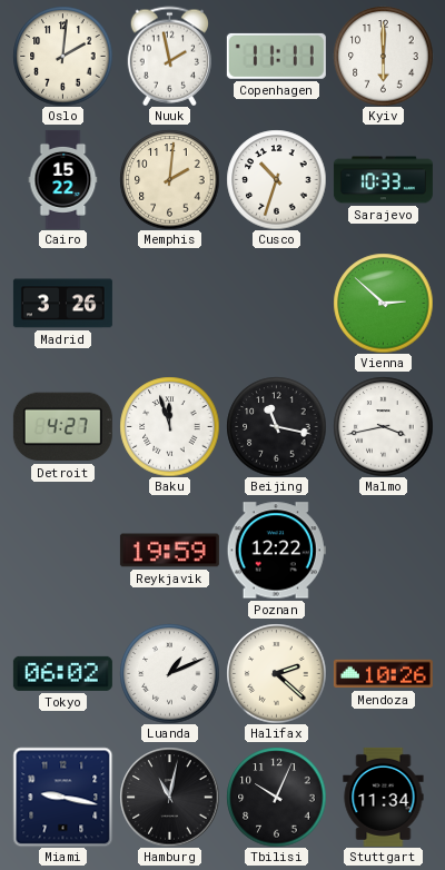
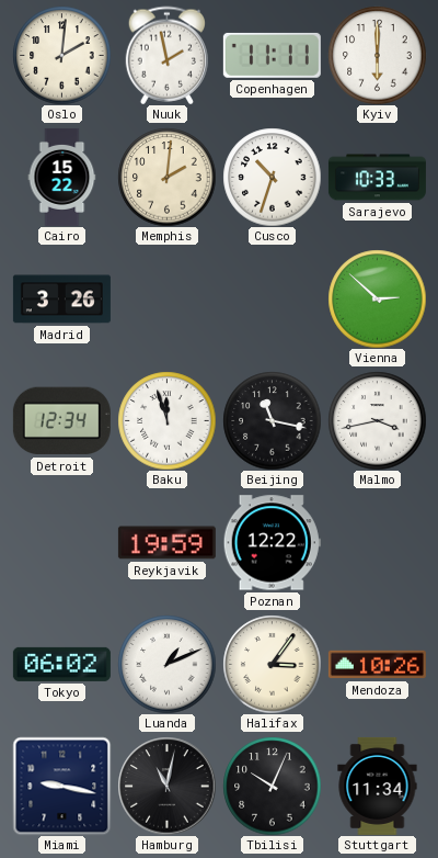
Detroit: 4:27 -> 12:34 (61, 421)
Halifax: 2:22 -> 3:06 (272, 664)
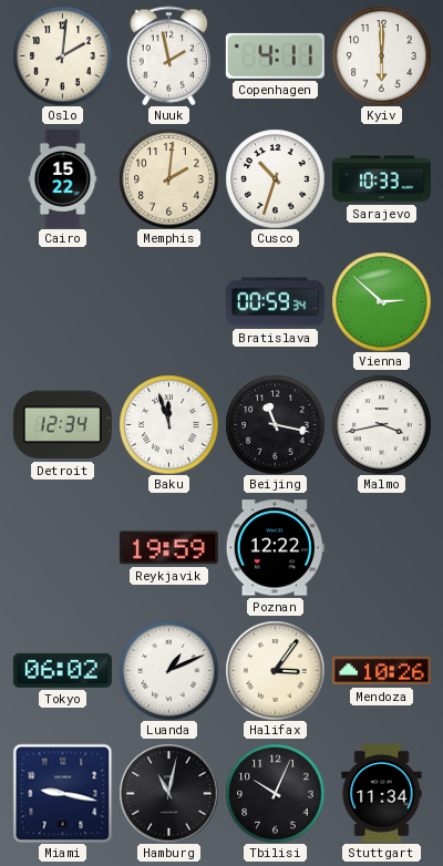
Copenhagen: 11:11 -> 4:11 (275, 55)
Madrid: 3:26 -> none (61, 300)
Bratislava: none -> 00:59 (275, 302)
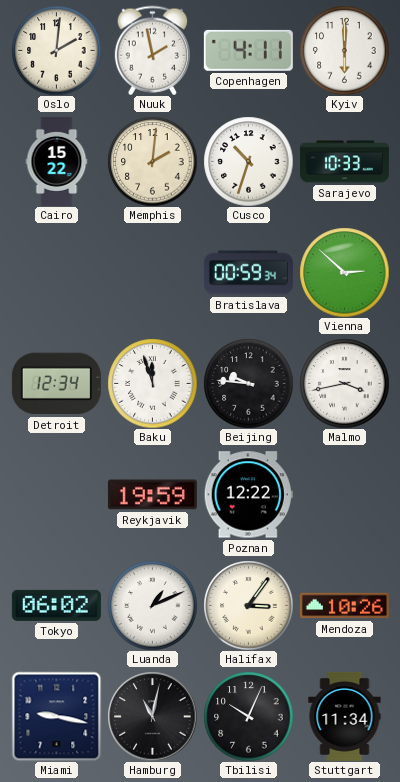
Beijing: 11:17 -> 9:46 (248, 383)
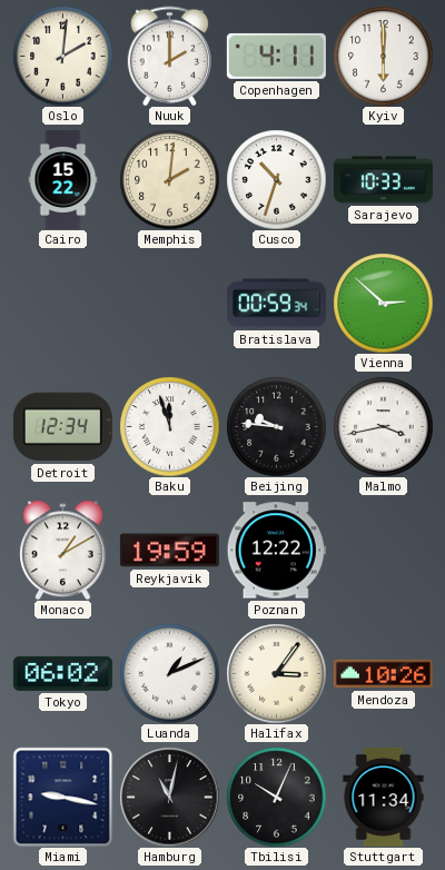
Nuuk: 1:58 -> 2:00 (169, 56)
Monaco: none -> 1:10 (63, 550)
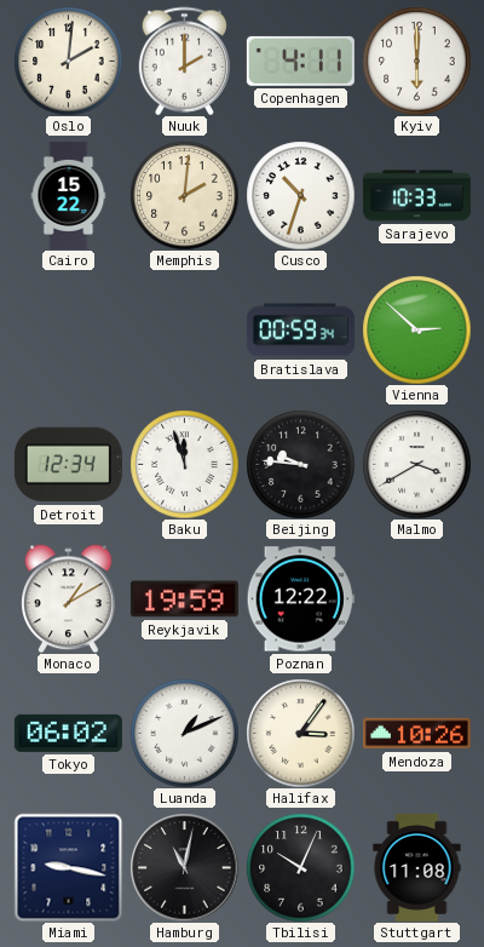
Malmo: 3:43 -> 3:40 (416, 464)
Stuttgart: 11:34 -> 11:08 (417, 867)
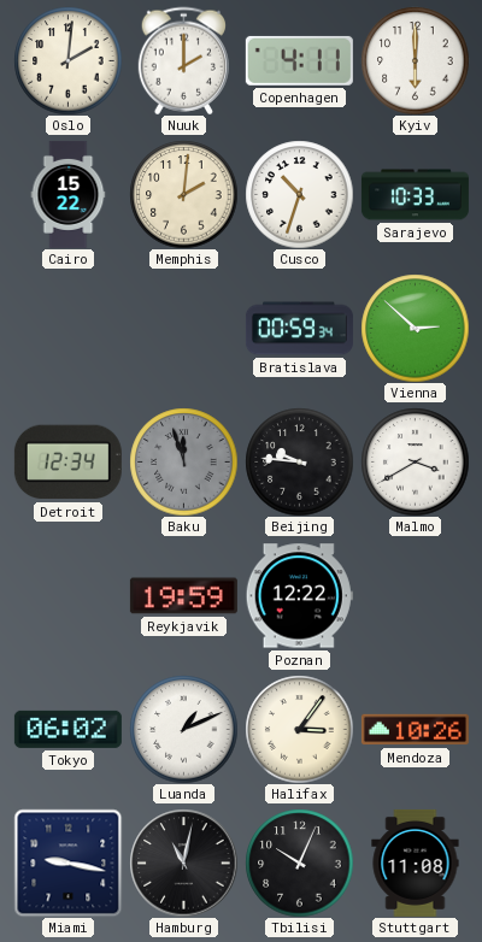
Baku dial: white -> grey (183, 461)
Monaco: 1:10 -> none (69, 598)
